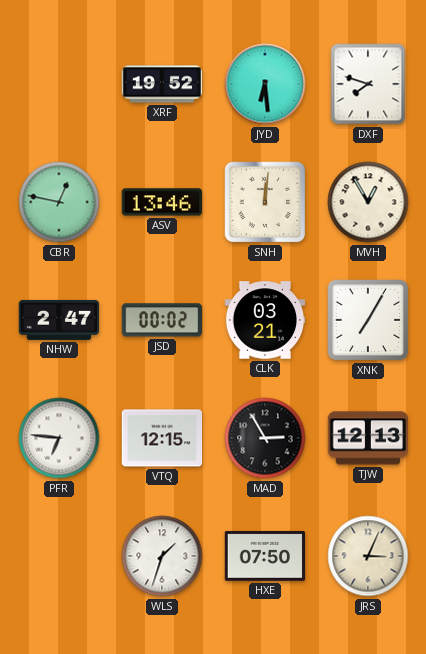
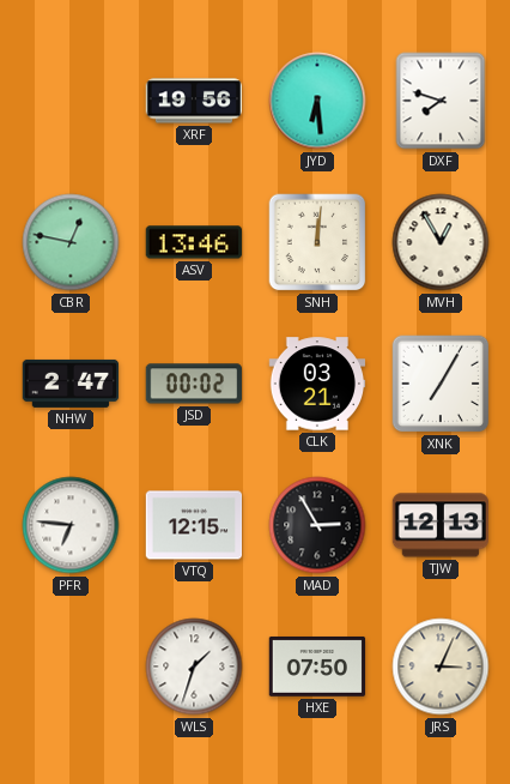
XRF: 19:52 -> 19:56 (194, 101)
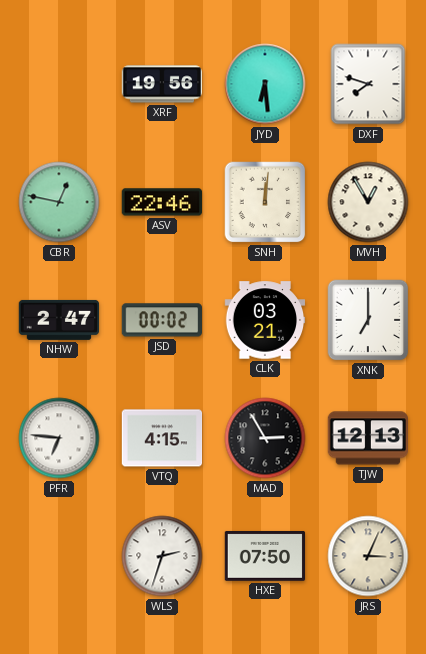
ASV: 13:46 -> 22:46 (161, 202)
XNK: 7:05 -> 7:00 (368, 320)
VTQ: 12:15 -> 4:15 (162, 438)
WLS: 1:33 -> 2:33 (162, 556)
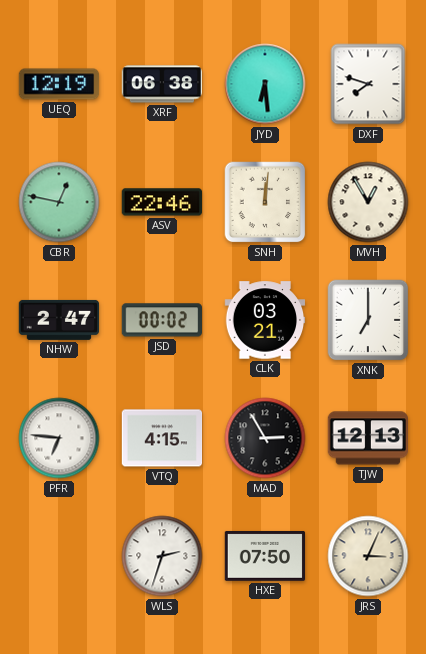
UEQ: none -> 12:19 (59, 84)
XRF: 19:56 -> 06:38 (162, 84)
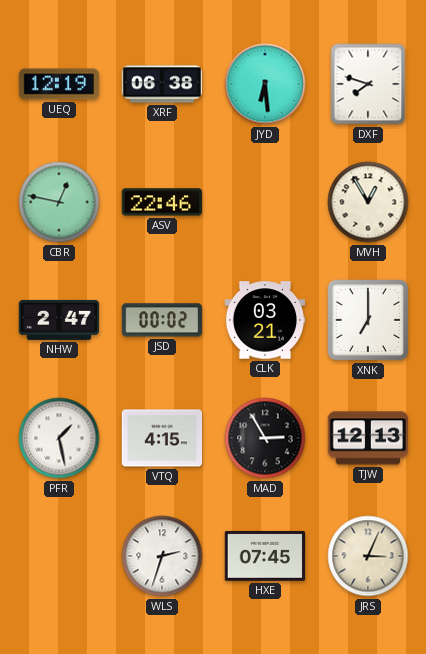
SNH: 12:01 -> none (265, 202)
PFR: 6:46 -> 1:28 (59, 438)
HXE: 07:50 -> 07:45 (265, 556)
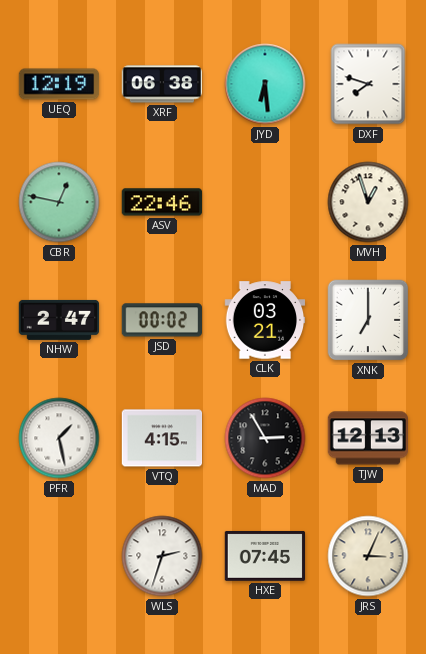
MVH: 12:55 -> 12:57 (368, 202)
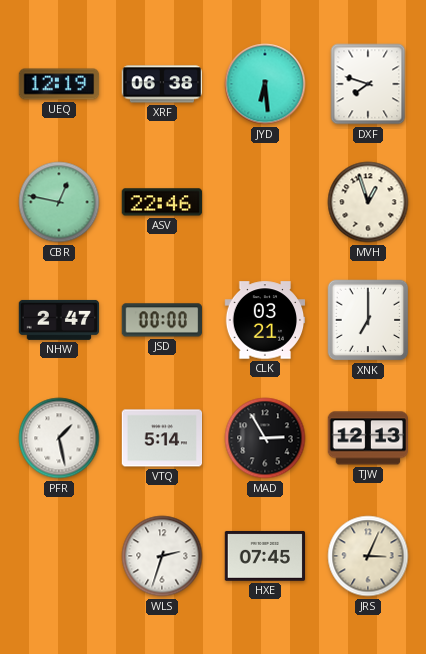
JSD: 00:02 -> 00:00 (161, 320)
VTQ: 4:15 -> 5:14 (162, 438)
